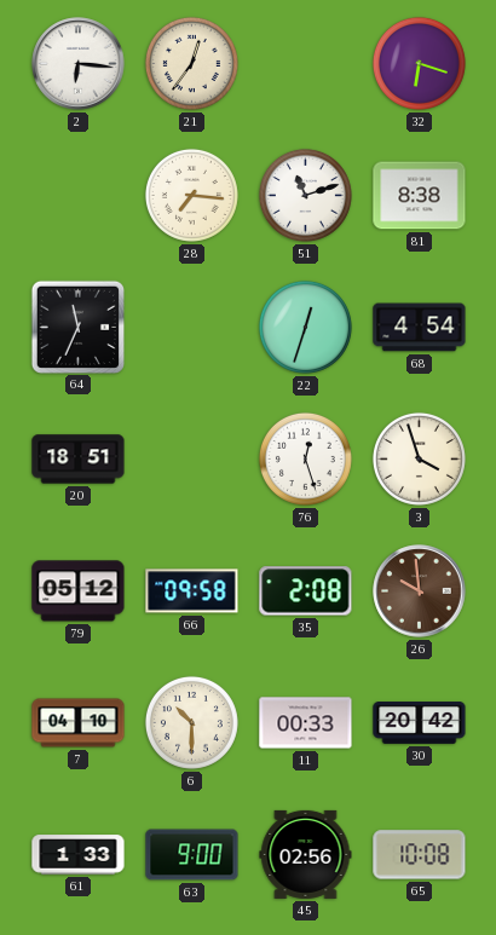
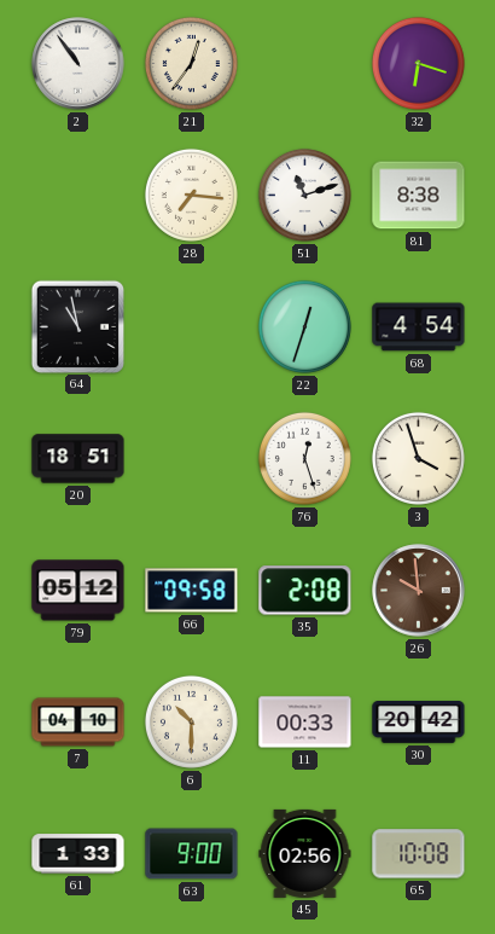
2: 6:16 -> 10:54 (78, 64)
64: 11:34 -> 10:58 (77, 326)
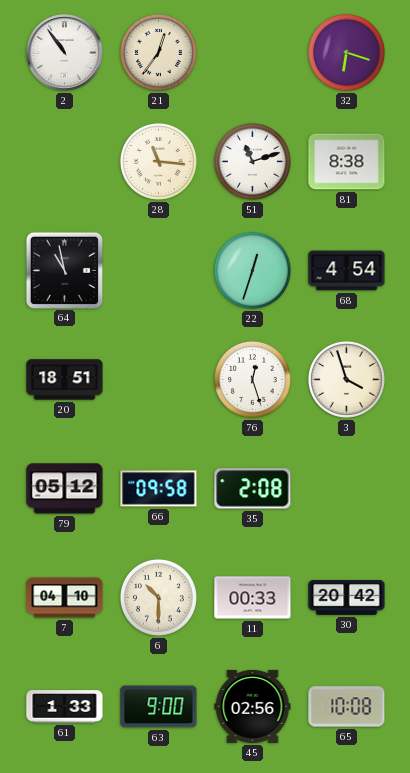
28: 7:16 -> 11:16 (158, 161)
26: 9:59 -> none (419, 591)
